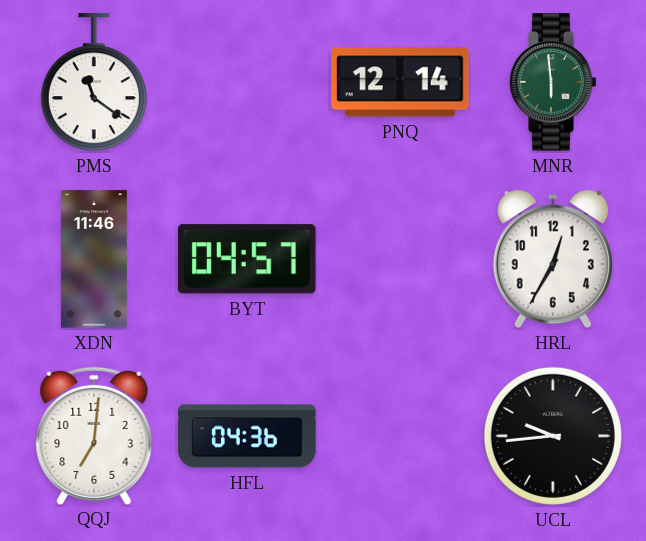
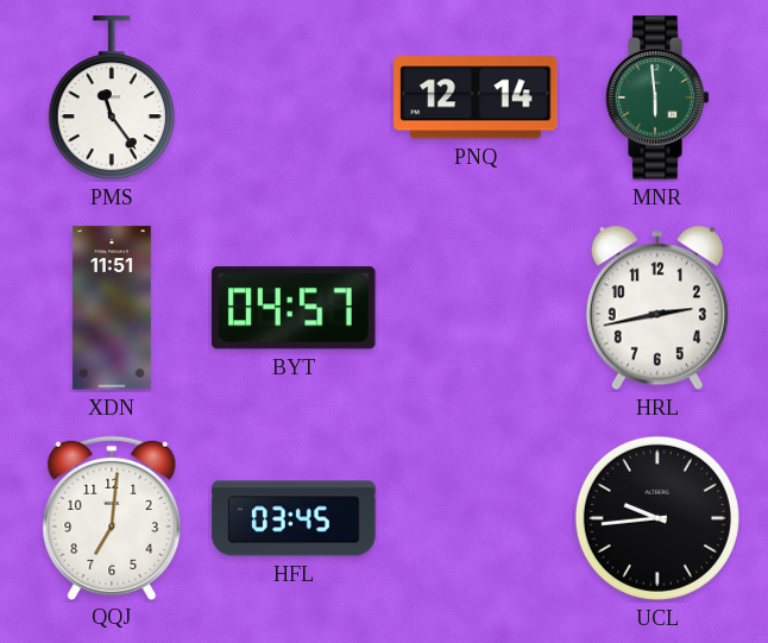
PMS: 11:21 -> 11:24 (112, 99)
XDN: 11:46 -> 11:51 (112, 308)
HRL: 12:35 -> 2:43 (657, 308)
HFL: 04:36 -> 03:45 (294, 518)
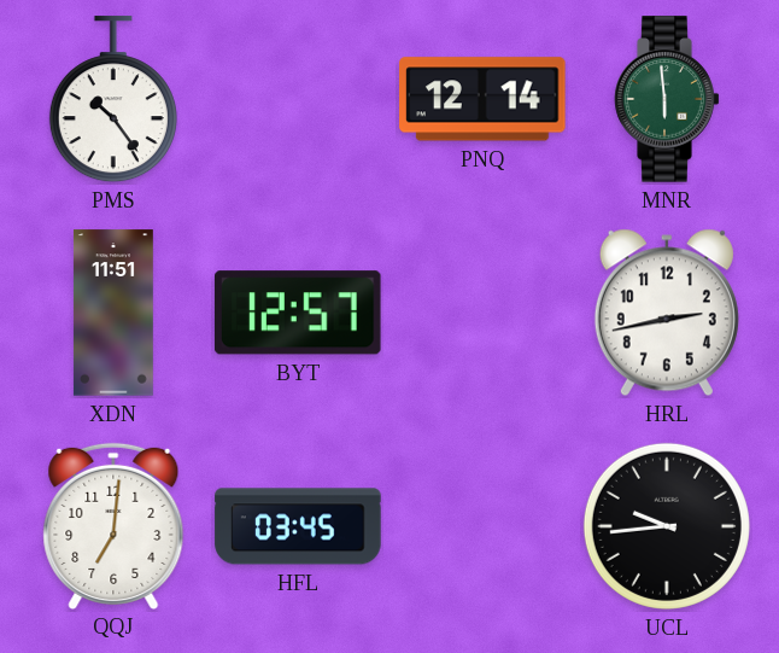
PMS: 11:24 -> 10:24 (113, 100)
BYT: 04:57 -> 12:57 (298, 313)
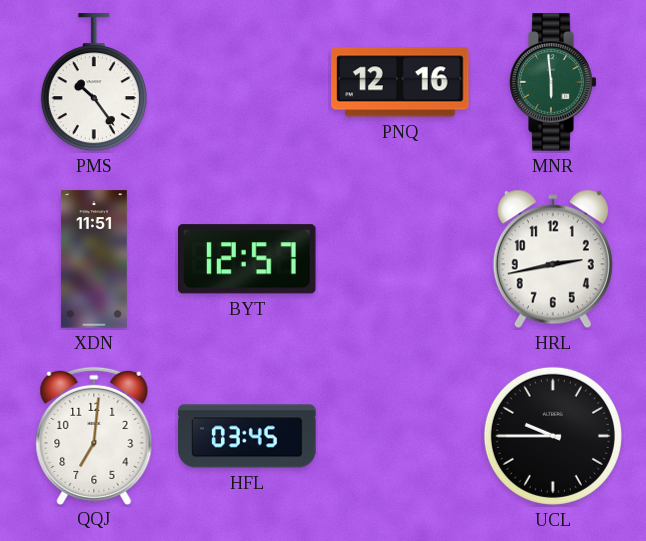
PNQ: 12:14 -> 12:16 (400, 82)
UCL: 9:44 -> 9:45 (553, 436)
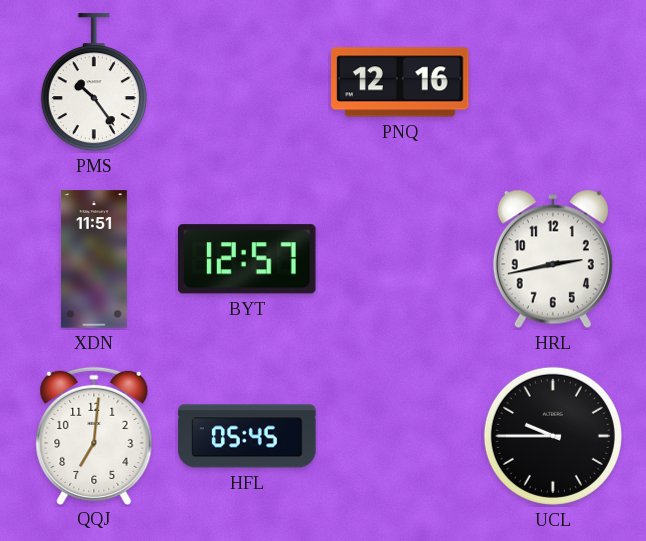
MNR: 5:59 -> none (553, 82)
HFL: 03:45 -> 05:45 (247, 436)
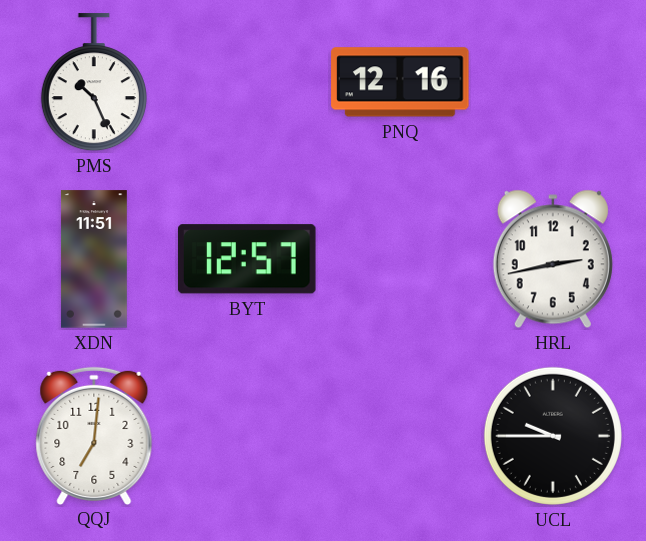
PMS: 10:24 -> 10:26 (94, 83)
HFL: 05:45 -> none (247, 436)
